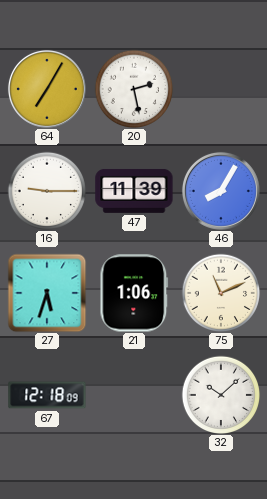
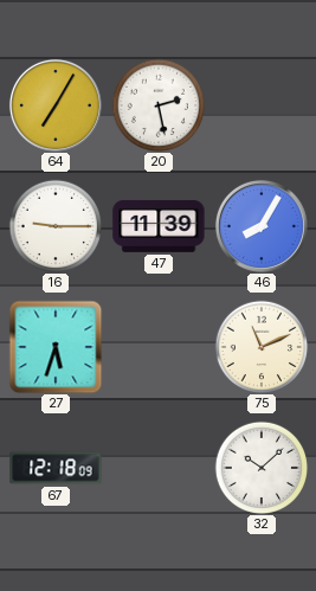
21: 1:06 -> none (134, 293)
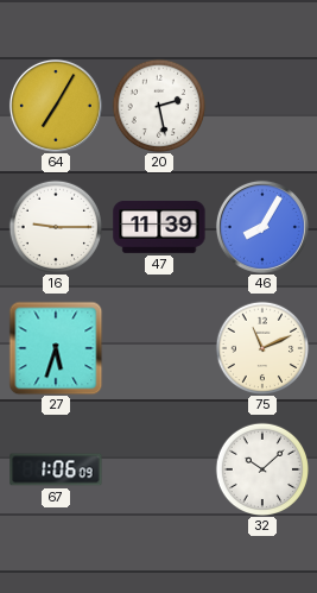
67: 12:18 -> 1:06 (56, 469)
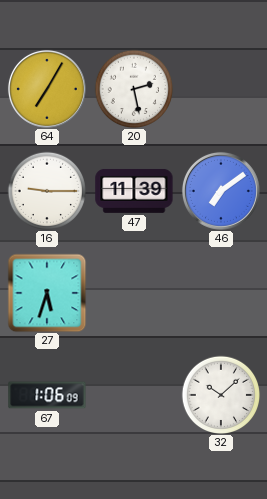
46: 8:05 -> 7:09 (221, 191)
75: 11:11 -> none (262, 348)
